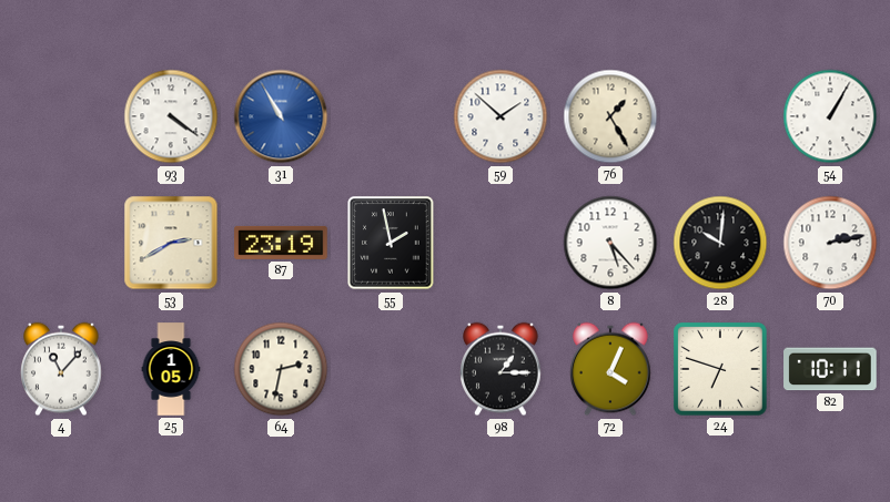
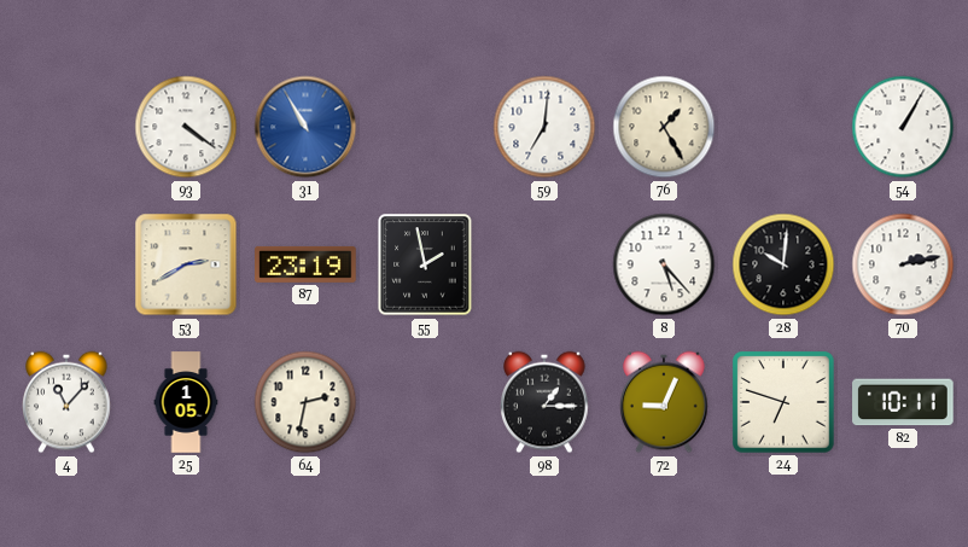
59: 1:52 -> 7:01 (544, 127)
72: 4:04 -> 9:04 (664, 402)
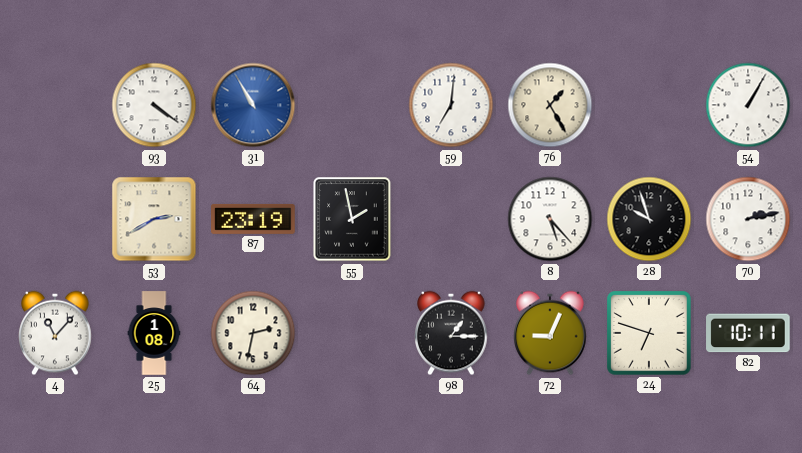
28: 10:01 -> 9:57 (649, 219)
25: 1:05 -> 1:08 (154, 333)
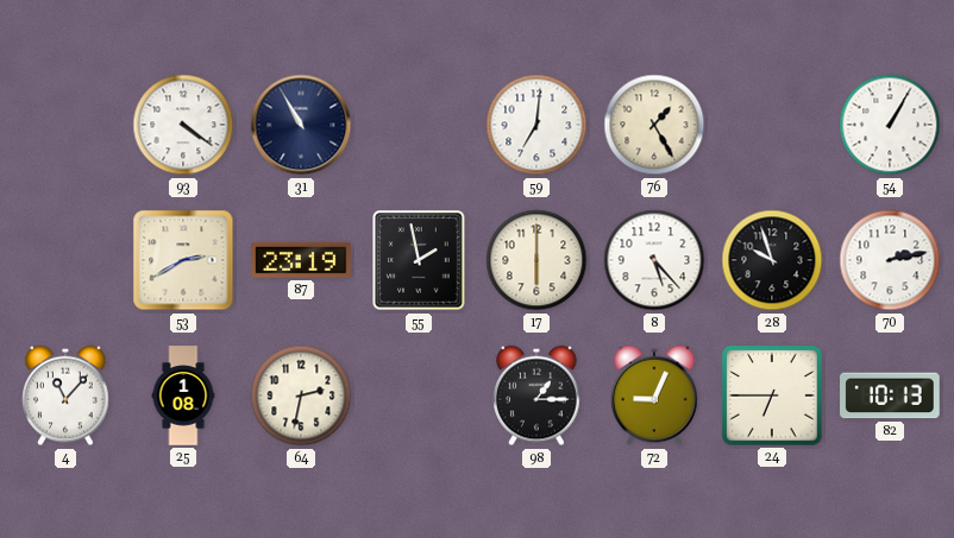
31 dial: blue -> navy (301, 125)
17: none -> 6:00 (536, 260)
24: 6:48 -> 6:45 (772, 395)
82: 10:11 -> 10:13 (890, 395)
